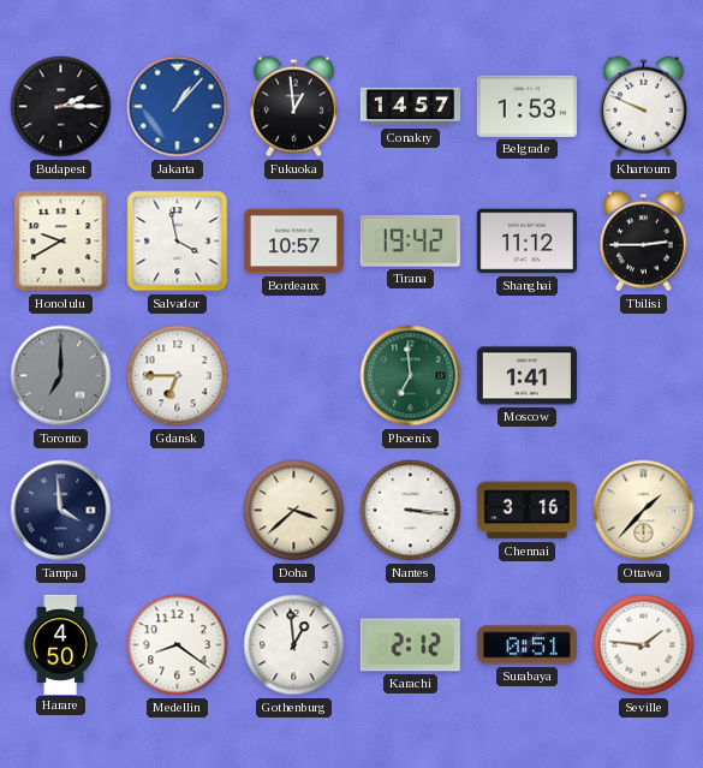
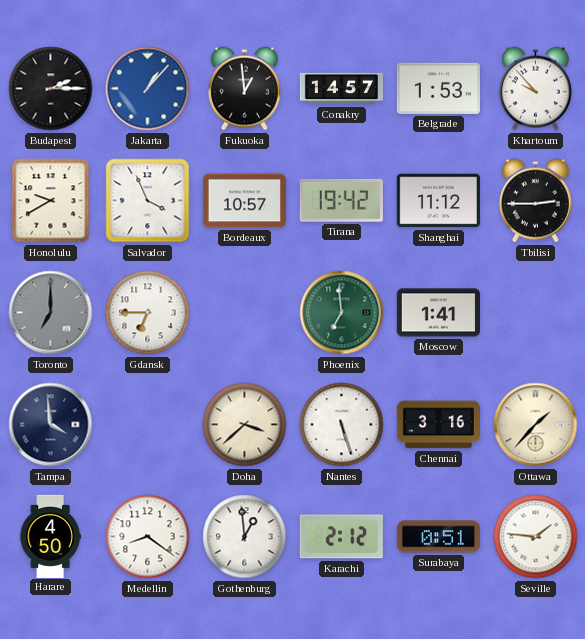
Khartoum: 9:49 -> 9:53 (535, 89)
Salvador: 3:58 -> 3:56 (148, 201)
Nantes: 3:16 -> 5:27 (342, 425)
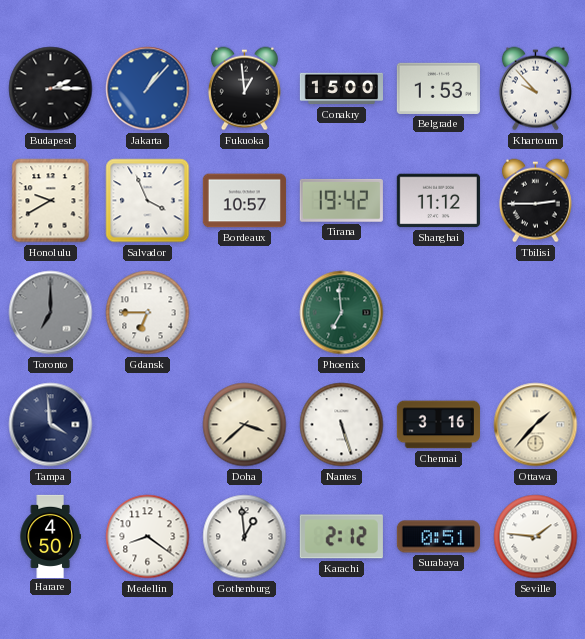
Conakry: 14:57 -> 15:00 (341, 89)
Moscow: 1:41 -> none (438, 313)
